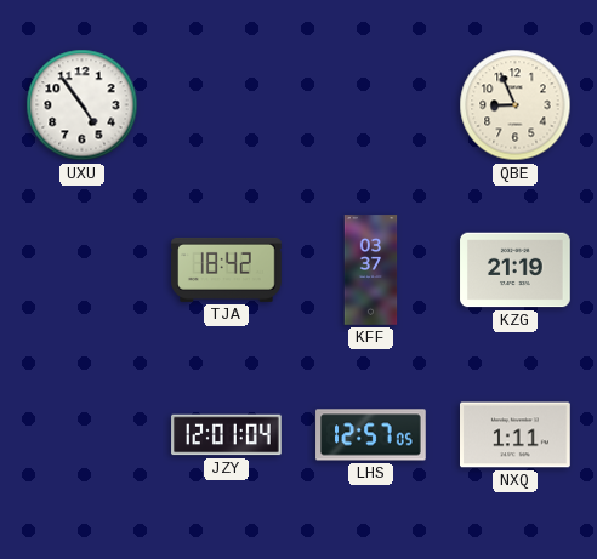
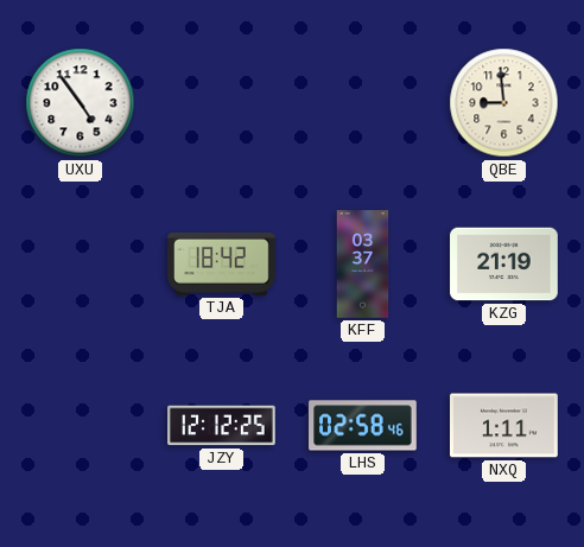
QBE: 8:56 -> 8:59 (504, 103)
JZY: 12:01 -> 12:12 (222, 426)
LHS: 12:57 -> 02:58 (363, 426)
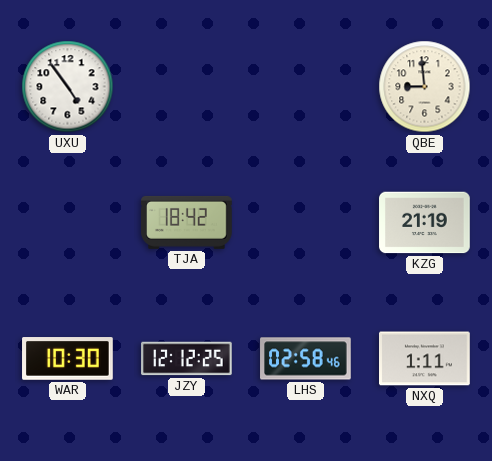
KFF: 03:37 -> none (363, 265)
WAR: none -> 10:30 (68, 359)
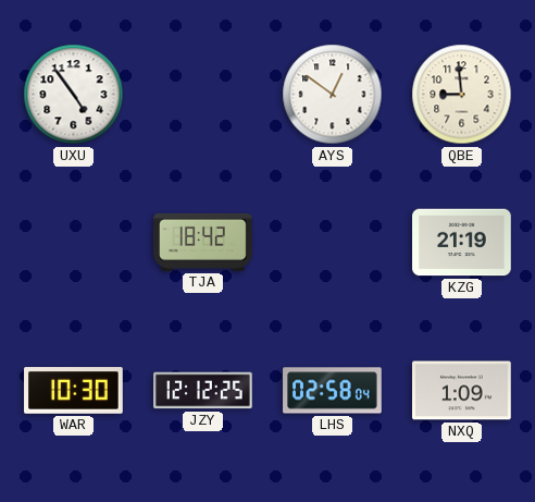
AYS: none -> 12:51 (333, 95)
LHS: 02:58:46 -> 02:58:04 (333, 391)
NXQ: 1:11 -> 1:09 (462, 391)
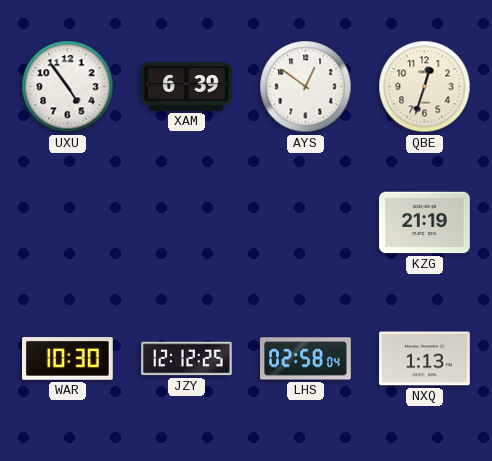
XAM: none -> 6:39 (187, 87)
QBE: 8:59 -> 12:33 (425, 87)
TJA: 18:42 -> none (203, 242)
NXQ: 1:09 -> 1:13 (425, 359)
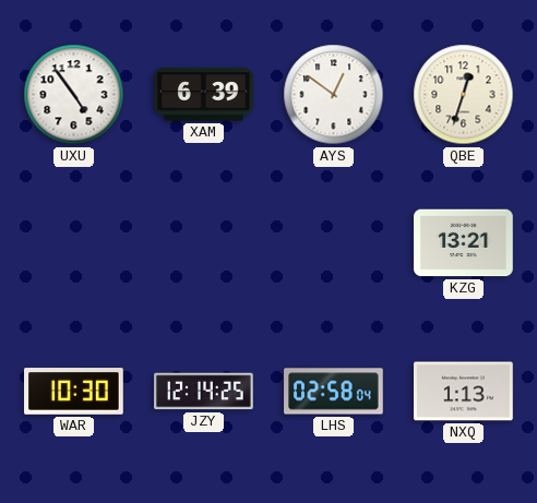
KZG: 21:19 -> 13:21 (464, 243)
JZY: 12:12 -> 12:14 (204, 392)
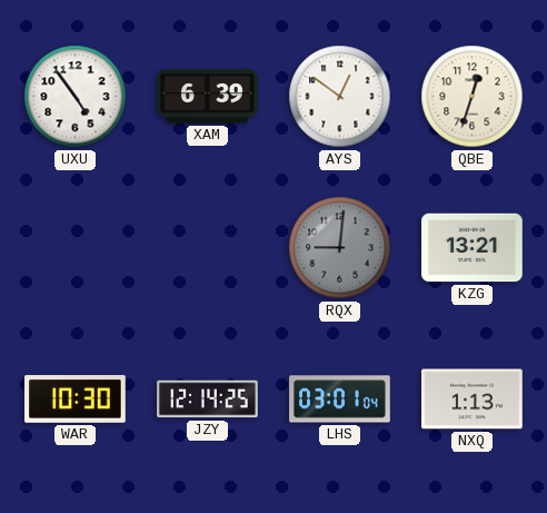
RQX: none -> 9:01 (340, 248)
LHS: 02:58 -> 03:01 (340, 399)
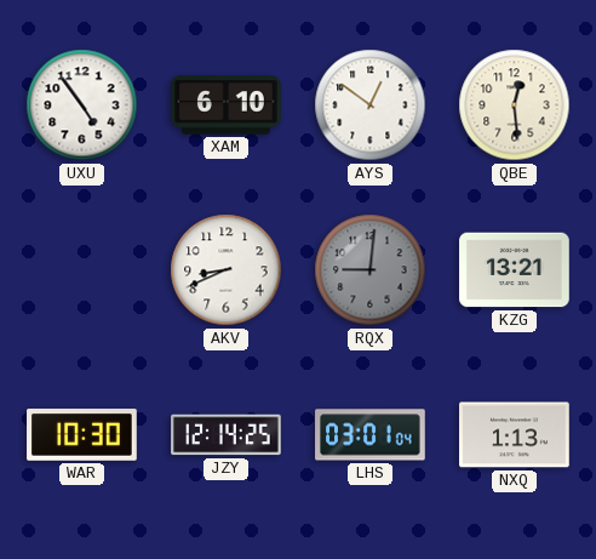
XAM: 6:39 -> 6:10 (227, 105)
QBE: 12:33 -> 12:29 (515, 105)
AKV: none -> 8:41 (227, 270)
